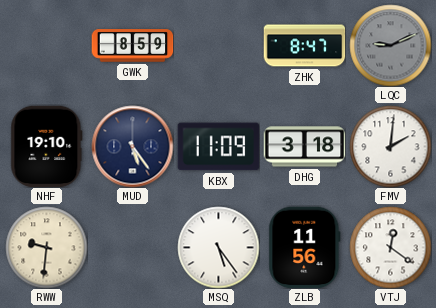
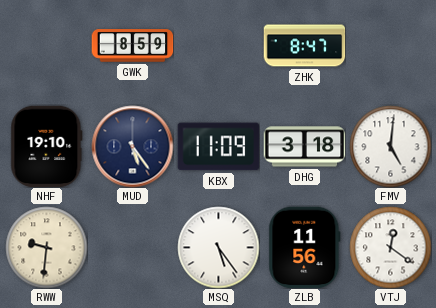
LQC: 9:11 -> none (390, 45)
FMV: 2:01 -> 5:01 (390, 146)
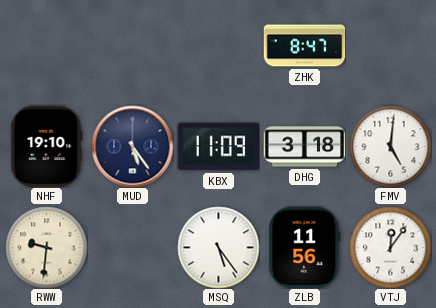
GWK: 8:59 -> none (132, 46)
VTJ: 12:21 -> 12:06 (390, 247)
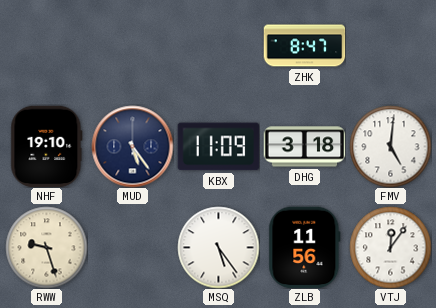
RWW: 9:31 -> 9:27 (46, 247)
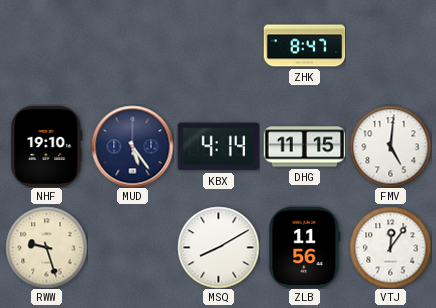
KBX: 11:09 -> 4:14 (218, 147)
DHG: 3:18 -> 11:15 (304, 147)
MSQ: 5:24 -> 8:10 (218, 247)
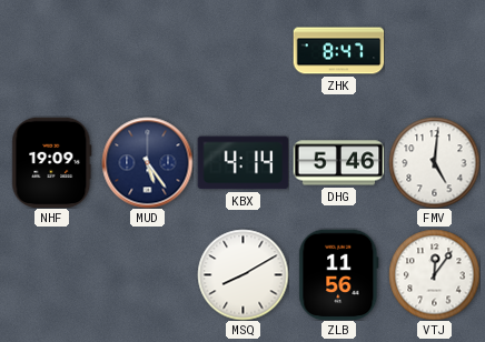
NHF: 19:10 -> 19:09 (52, 162)
DHG: 11:15 -> 5:46 (338, 163)
RWW: 9:27 -> none (46, 247)
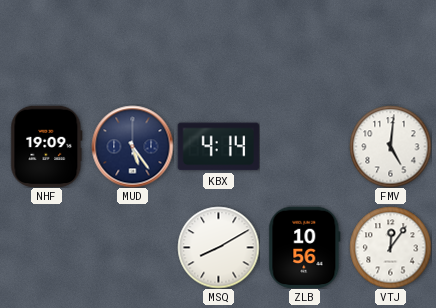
ZHK: 8:47 -> none (338, 51)
DHG: 5:46 -> none (338, 163)
ZLB: 11:56 -> 10:56 (305, 247)
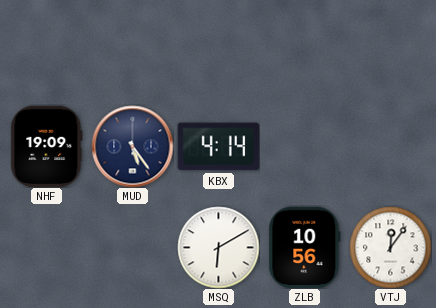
FMV: 5:01 -> none (390, 146)
MSQ: 8:10 -> 6:10 (218, 247)
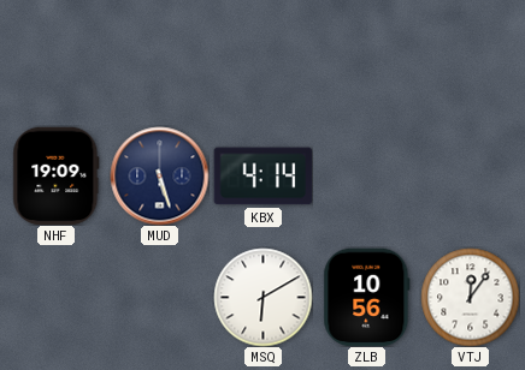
MUD: 5:24 -> 5:27 (159, 175)
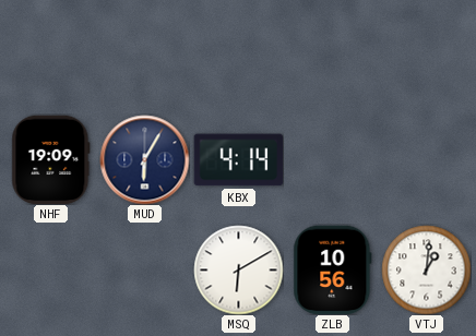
MUD: 5:27 -> 6:05 (144, 159)
VTJ: 12:06 -> 1:01 (426, 269)
